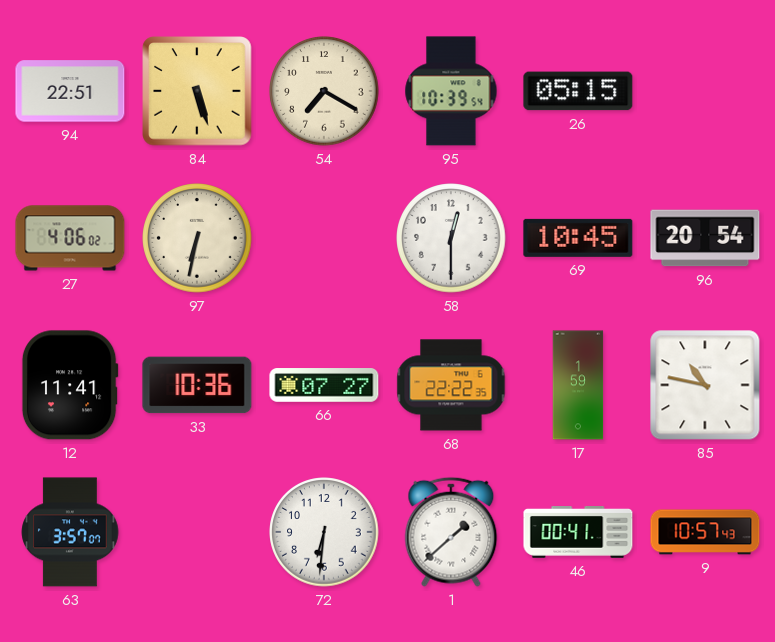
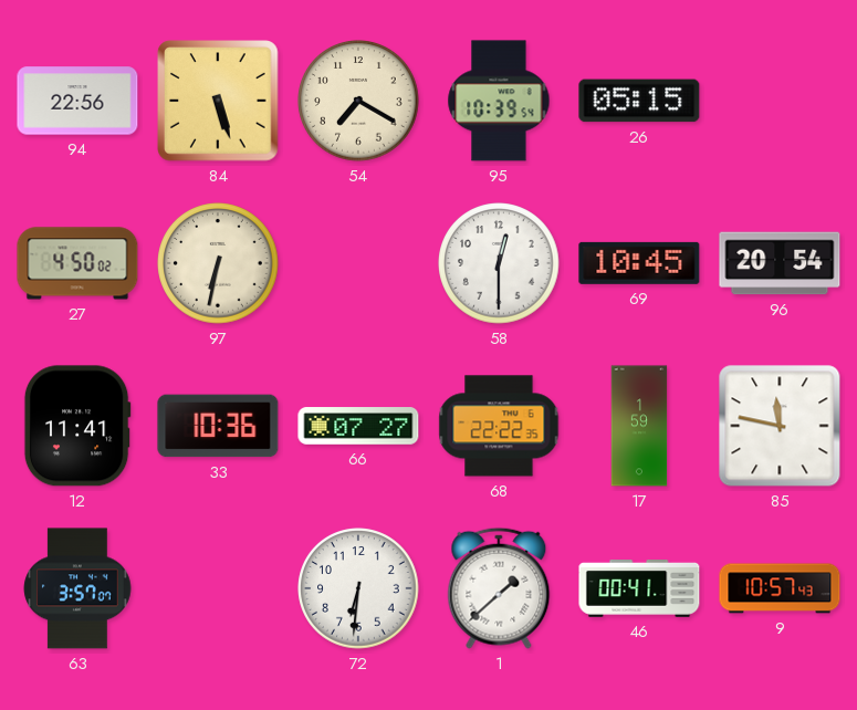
94: 22:51 -> 22:56 (77, 101)
27: 4:06 -> 4:50 (77, 263)
85: 10:47 -> 11:47 (780, 426)
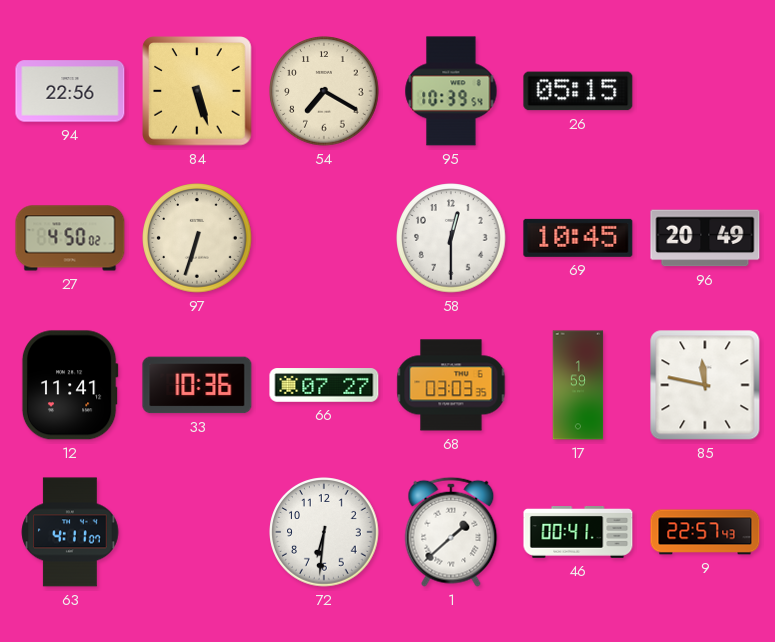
97: 6:32 -> 6:33 (197, 238)
96: 20:54 -> 20:49 (705, 238)
68: 22:22 -> 03:03 (451, 385)
63: 3:57 -> 4:11 (70, 532)
9: 10:57 -> 22:57 (705, 532)
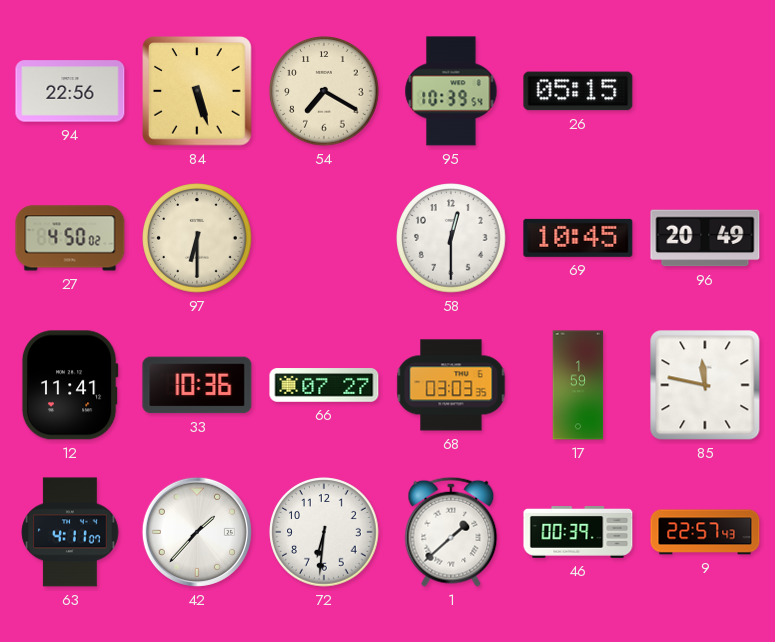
97: 6:33 -> 6:30 (197, 238)
42: none -> 1:37 (197, 532)
46: 00:41 -> 00:39 (578, 533)
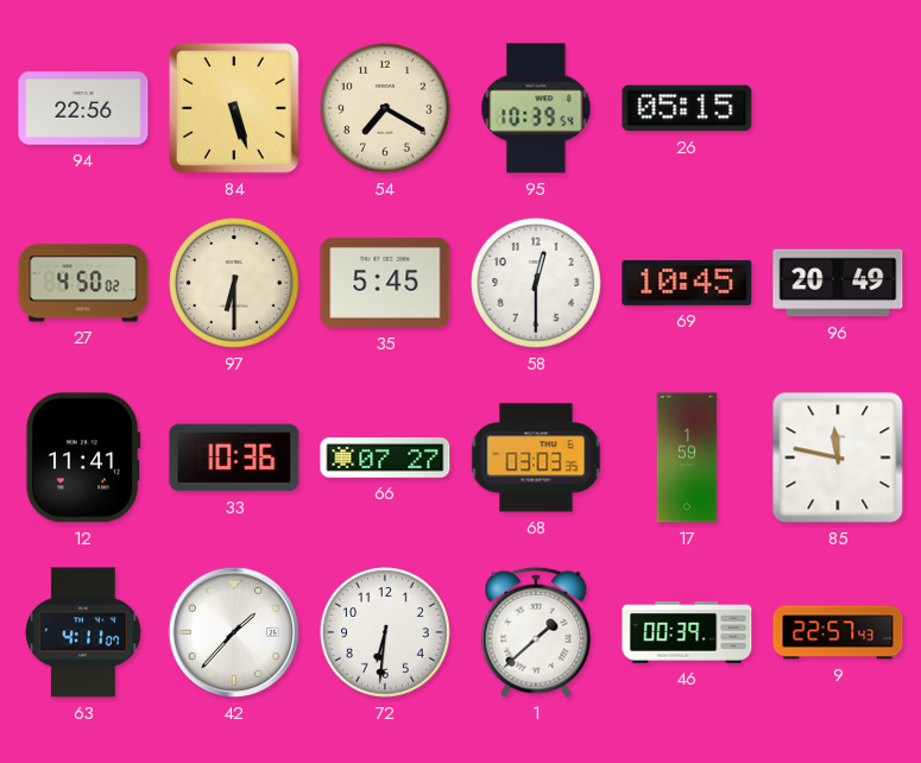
35: none -> 5:45 (385, 283)
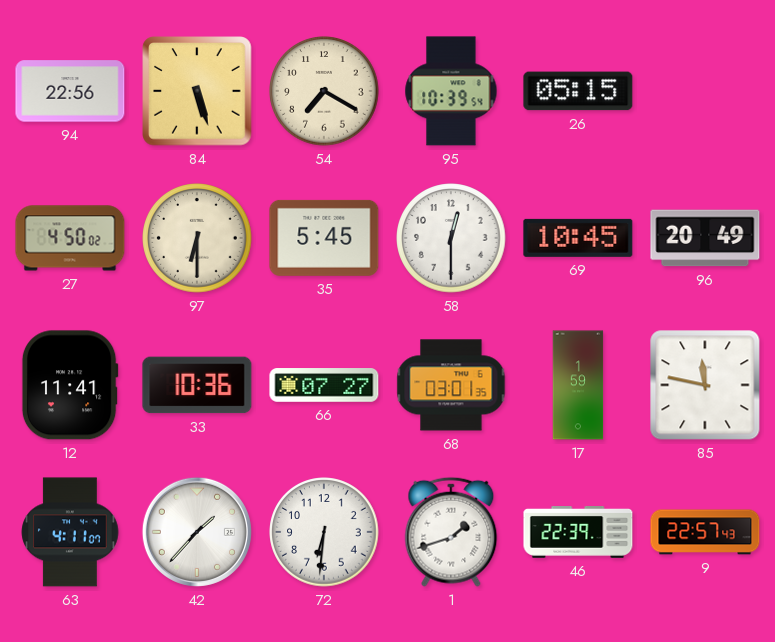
68: 03:03 -> 03:01 (451, 385)
1: 1:38 -> 1:42 (451, 532)
46: 00:39 -> 22:39 (578, 533)
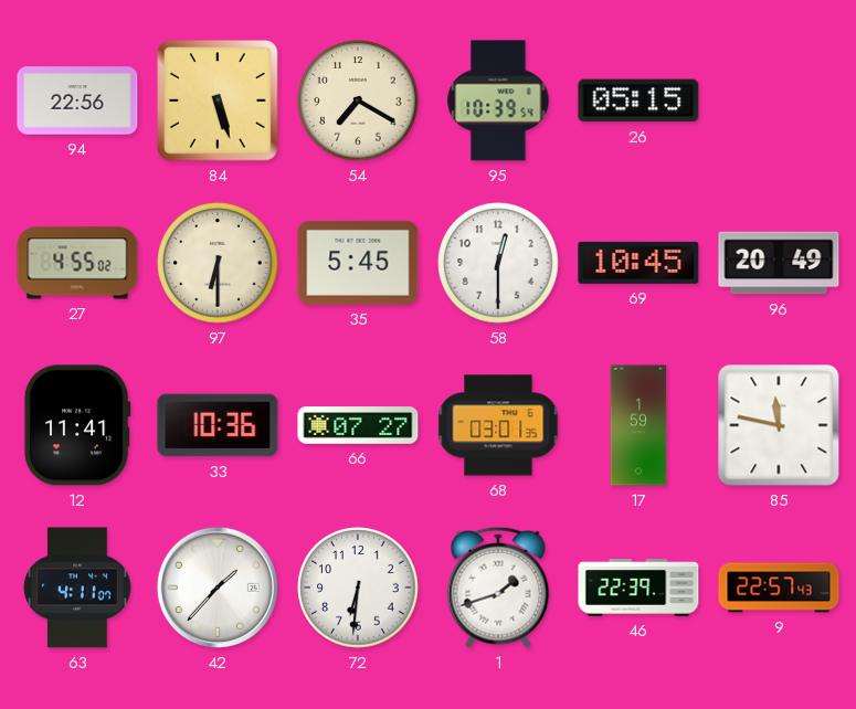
27: 4:50 -> 4:55 (77, 263)
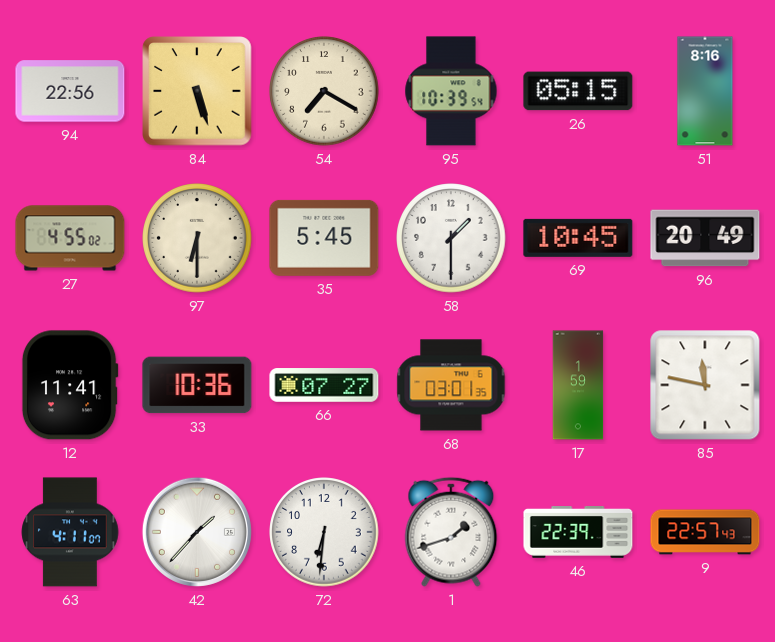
51: none -> 8:16 (705, 91)
58: 12:30 -> 1:30 (451, 238)
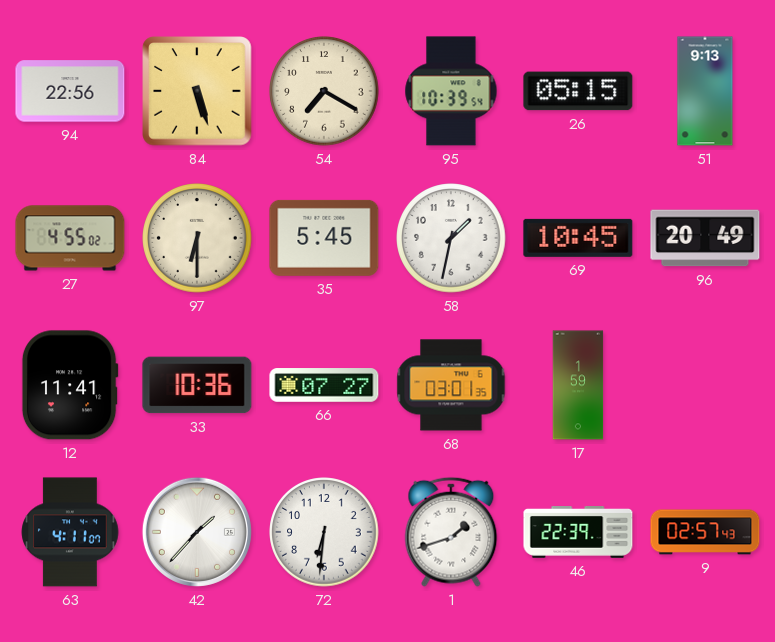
51: 8:16 -> 9:13 (705, 91)
58: 1:30 -> 1:32 (451, 238)
85: 11:47 -> none (705, 385)
9: 22:57 -> 02:57 (705, 532)
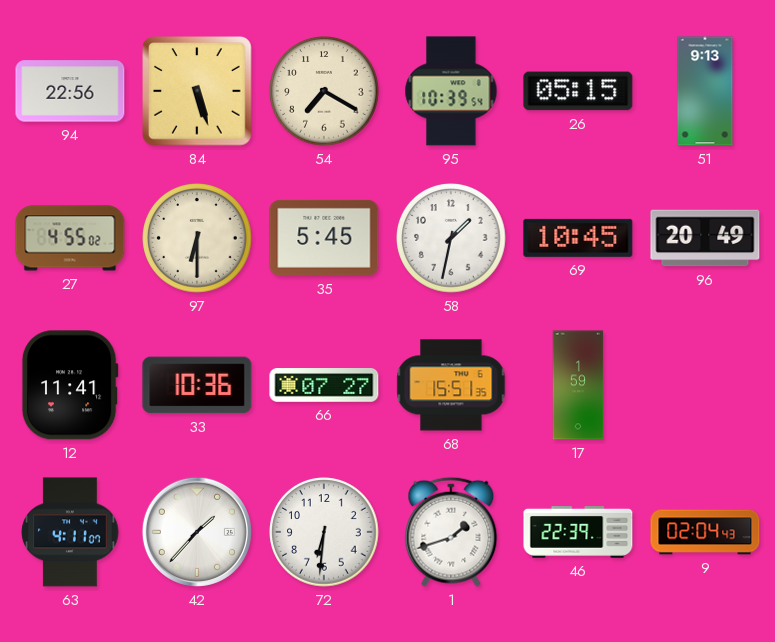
68: 03:01 -> 15:51 (451, 385)
9: 02:57 -> 02:04 (705, 532)
